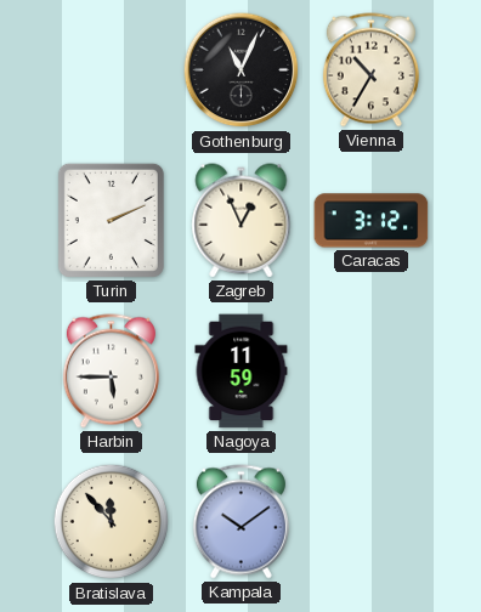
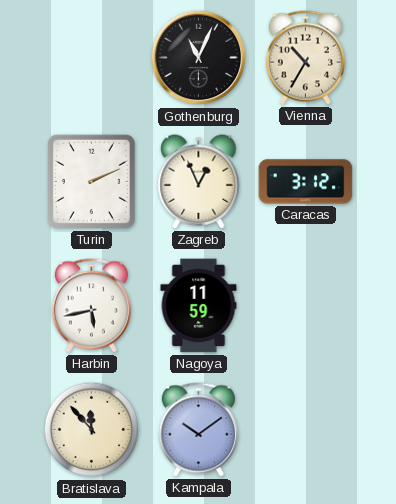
Harbin: 5:45 -> 5:43 (91, 306)
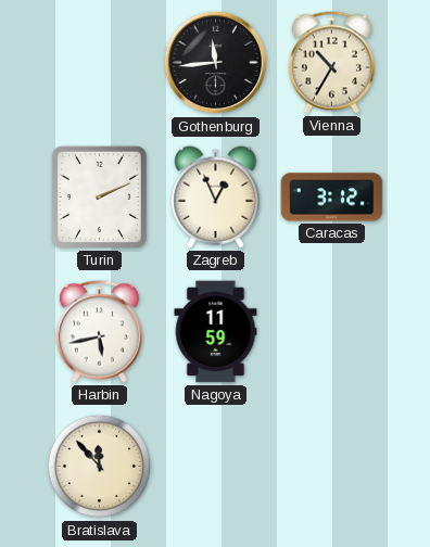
Gothenburg: 11:04 -> 11:44 (216, 63)
Kampala: 10:09 -> none (198, 430)
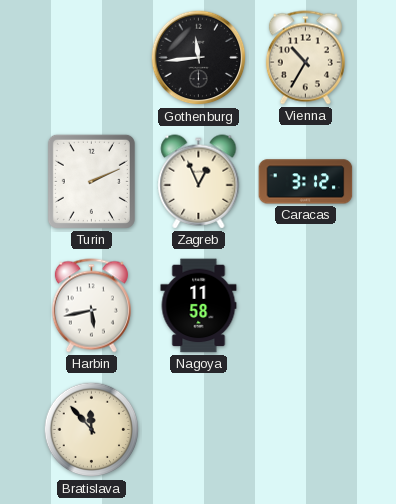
Nagoya: 11:59 -> 11:58 (199, 306)
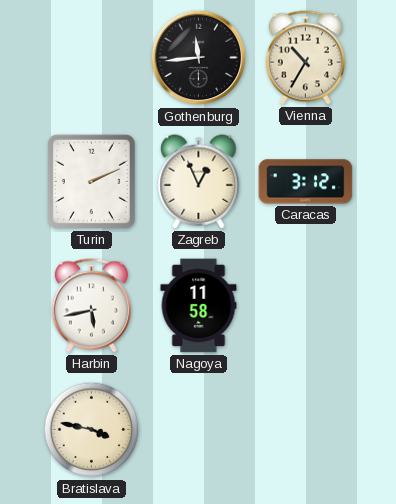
Bratislava: 11:53 -> 3:47 (92, 430)
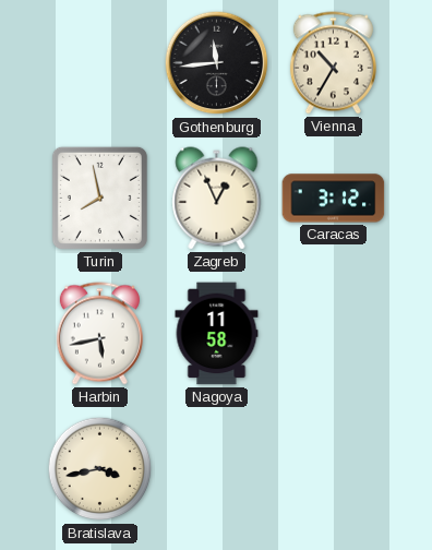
Turin: 2:11 -> 7:58 (99, 198)
Bratislava: 3:47 -> 3:43 (100, 469)
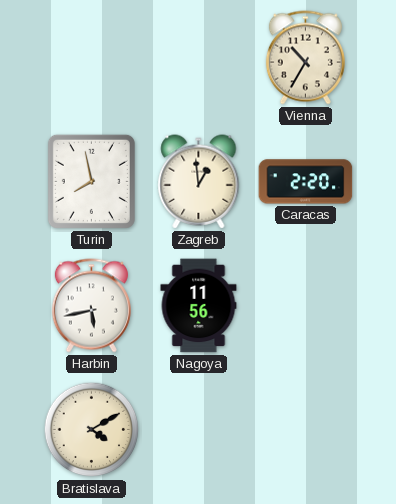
Gothenburg: 11:44 -> none (217, 63)
Zagreb: 12:56 -> 12:59 (199, 182)
Caracas: 3:12 -> 2:20 (306, 182)
Nagoya: 11:58 -> 11:56 (199, 306)
Bratislava: 3:43 -> 4:10 (92, 430)
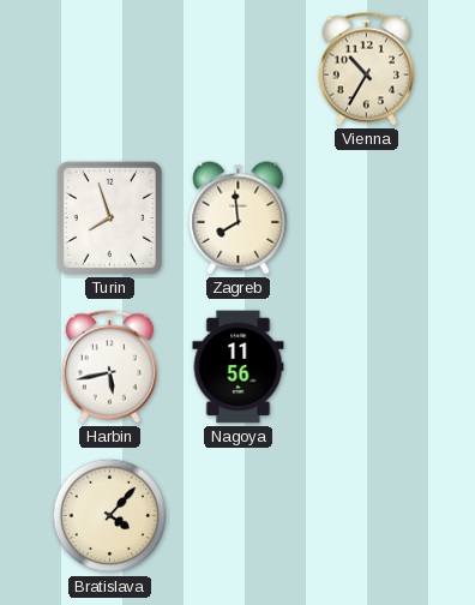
Turin: 7:58 -> 7:57 (109, 217)
Zagreb: 12:59 -> 7:59 (239, 218)
Caracas: 2:20 -> none (306, 182)
Bratislava: 4:10 -> 4:07 (110, 516)
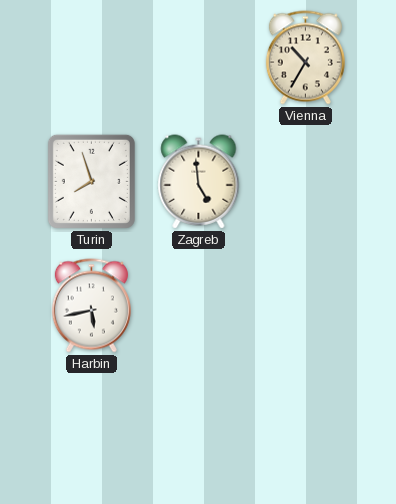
Zagreb: 7:59 -> 4:59 (199, 182)
Nagoya: 11:56 -> none (239, 367)
Bratislava: 4:07 -> none (110, 516)
